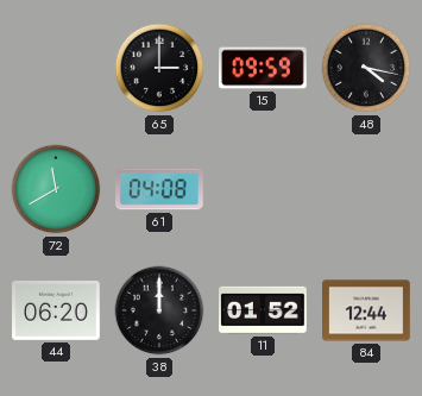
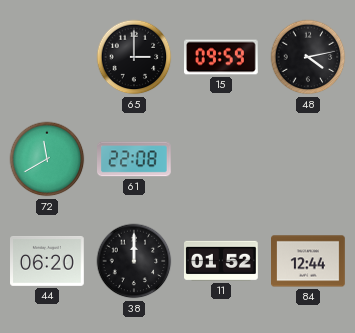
48: 4:17 -> 4:13 (308, 57)
61: 04:08 -> 22:08 (135, 159)
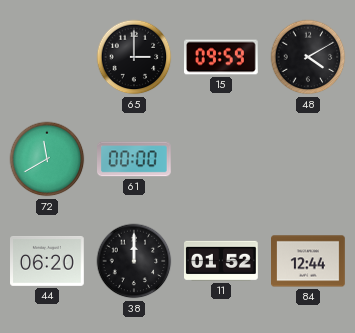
48: 4:13 -> 4:10 (308, 57)
61: 22:08 -> 00:00 (135, 159)
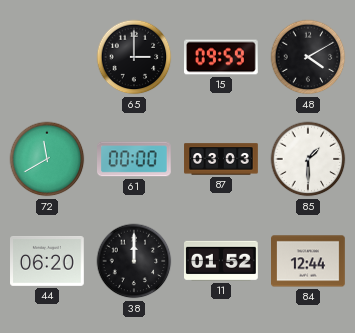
87: none -> 03:03 (221, 159)
85: none -> 1:30 (308, 159)
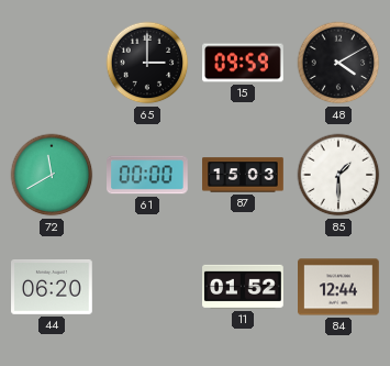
87: 03:03 -> 15:03 (243, 175)
38: 12:00 -> none (134, 261)
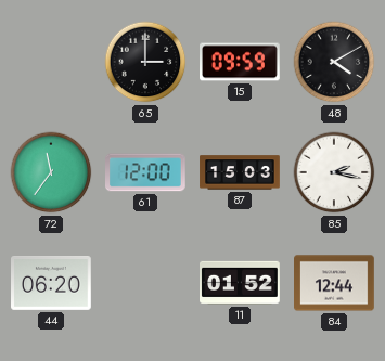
72: 11:40 -> 11:36 (51, 172)
61: 00:00 -> 12:00 (146, 172)
85: 1:30 -> 2:17 (334, 172)
